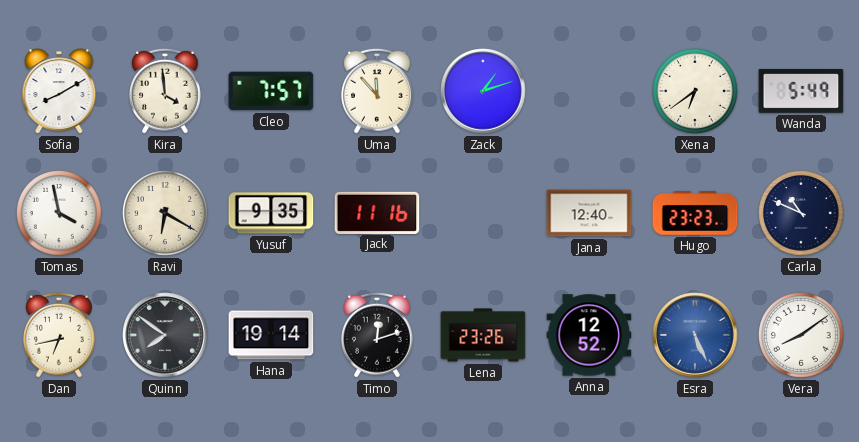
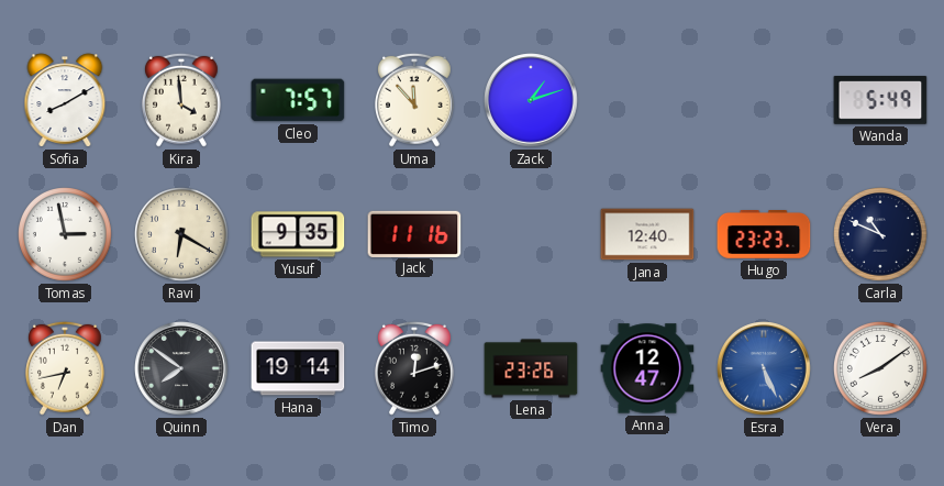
Xena: 6:39 -> none (696, 92)
Tomas: 3:58 -> 2:58 (66, 235)
Anna: 12:52 -> 12:47 (647, 368)
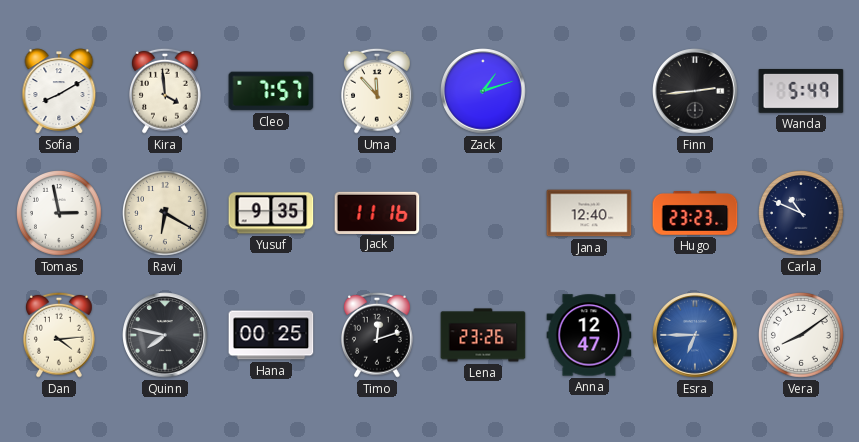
Finn: none -> 2:44 (695, 91)
Dan: 6:43 -> 4:14 (60, 335)
Quinn: 7:51 -> 7:47 (165, 335)
Hana: 19:14 -> 00:25 (271, 335)
Esra: 5:26 -> 6:45 (695, 335)
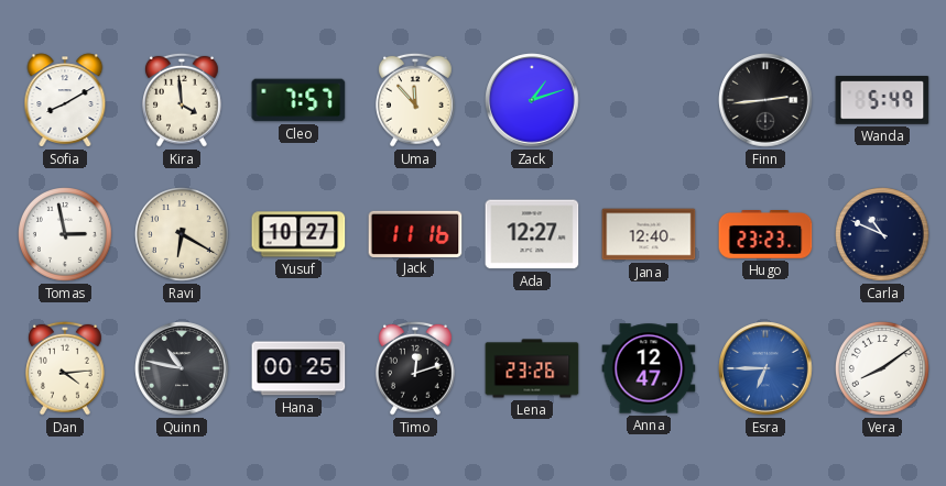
Yusuf: 9:35 -> 10:27 (298, 234)
Ada: none -> 12:27 (532, 234)
Quinn: 7:47 -> 10:47 (182, 368)
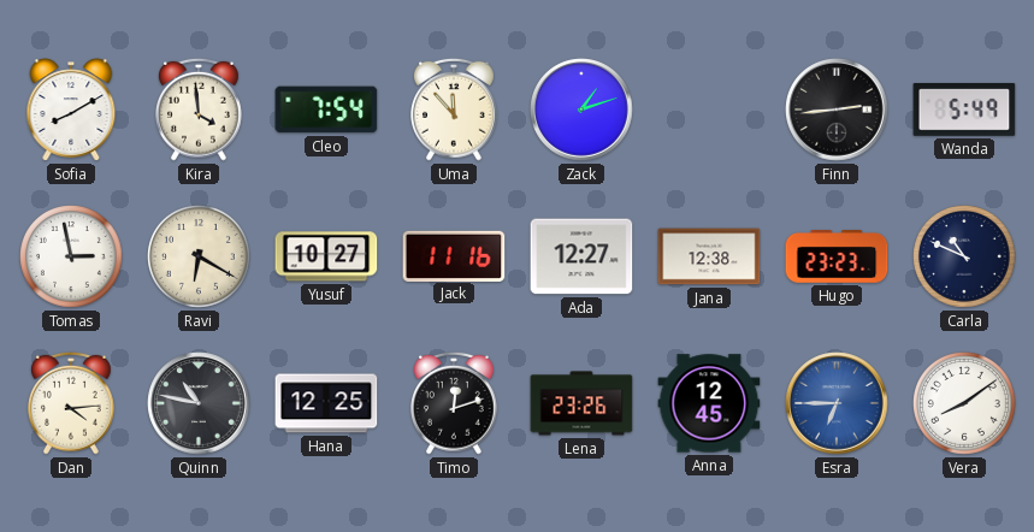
Cleo: 7:57 -> 7:54 (326, 110)
Jana: 12:40 -> 12:38 (709, 256)
Hana: 00:25 -> 12:25 (326, 403)
Anna: 12:47 -> 12:45 (709, 403)
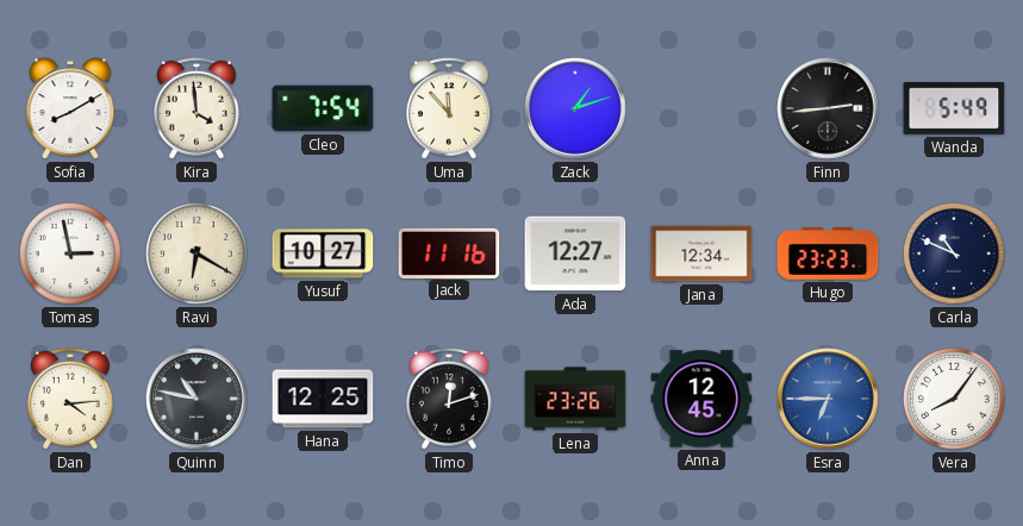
Jana: 12:38 -> 12:34 (701, 253)
Vera: 8:09 -> 8:06 (955, 400)
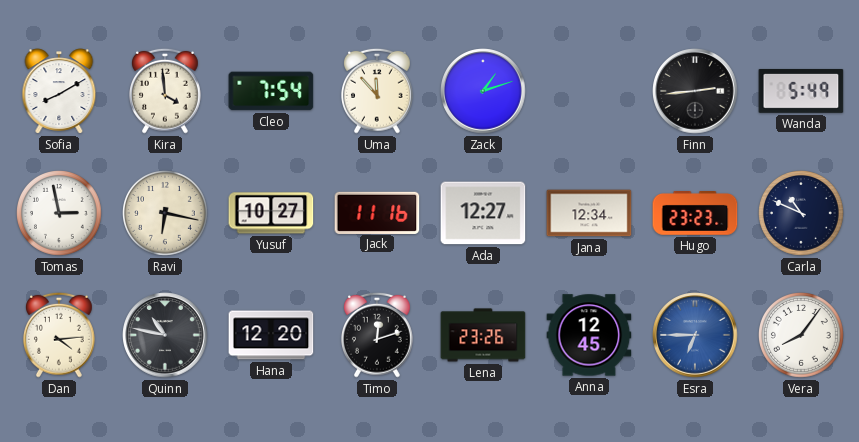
Ravi: 6:20 -> 6:17 (166, 214)
Hana: 12:25 -> 12:20 (271, 335)
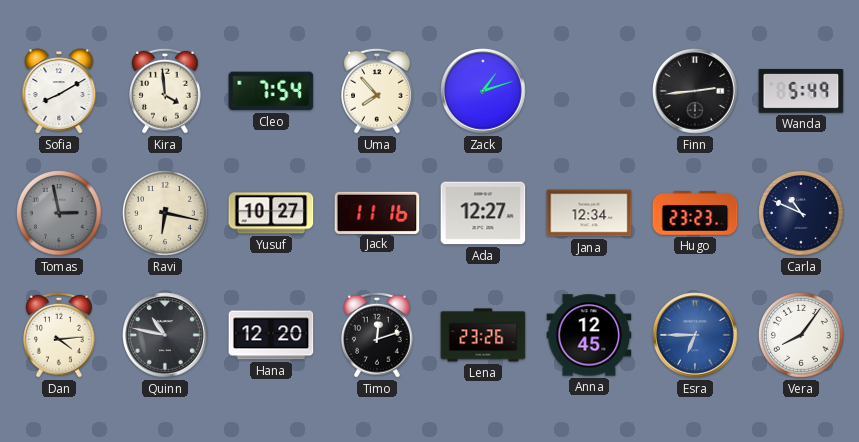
Uma: 11:53 -> 7:53 (378, 91)
Tomas dial: white -> grey (60, 214)
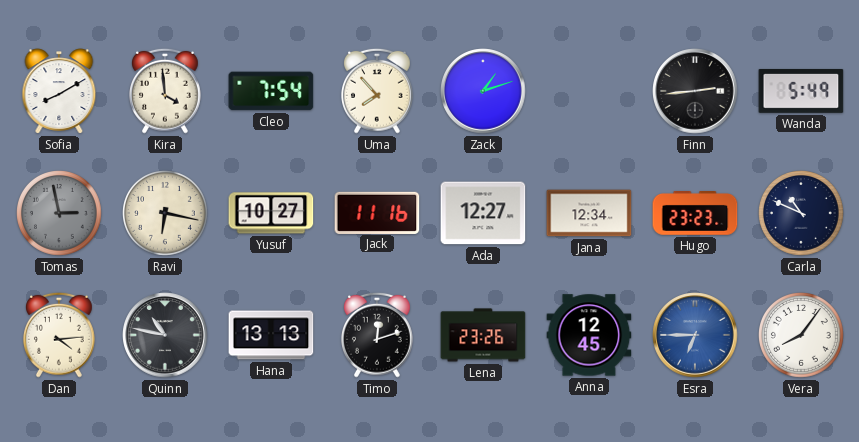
Hana: 12:20 -> 13:13 (271, 335)
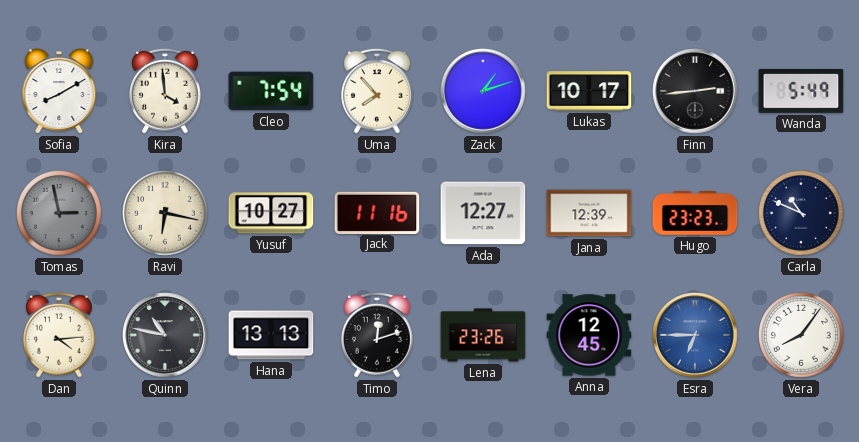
Lukas: none -> 10:17 (589, 91)
Jana: 12:34 -> 12:39 (589, 213)
